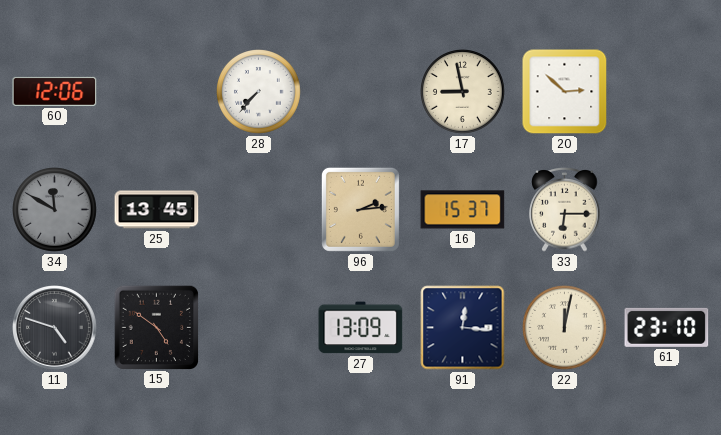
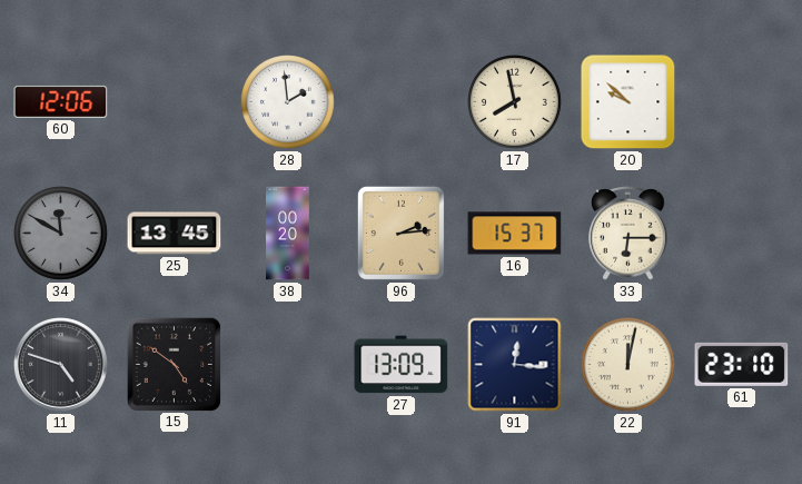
28: 7:37 -> 1:59 (288, 102)
17: 8:58 -> 7:58 (515, 102)
20: 2:52 -> 9:52 (628, 102)
38: none -> 00:20 (288, 234)
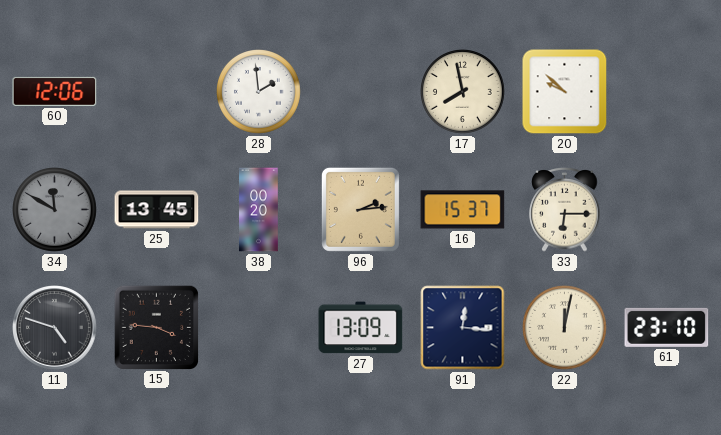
15: 4:51 -> 3:46 (156, 327)
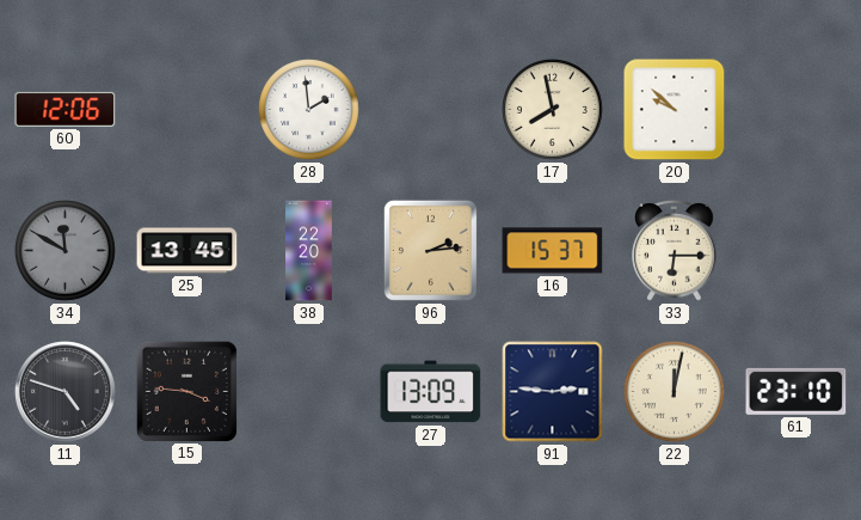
38: 00:20 -> 22:20 (309, 251)
91: 12:16 -> 2:46 (553, 392)
